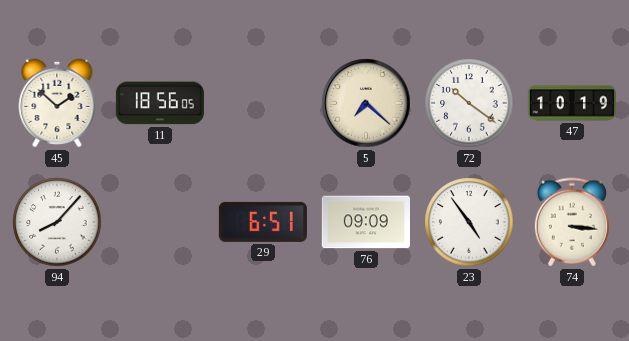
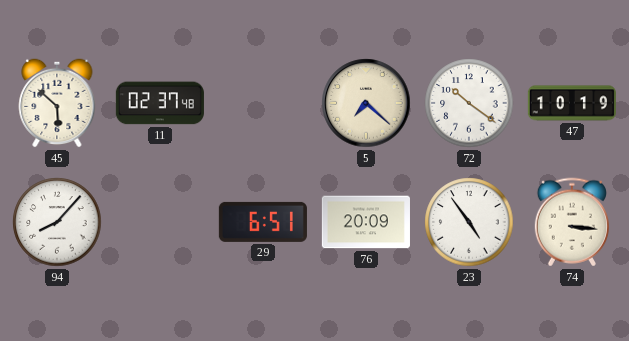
45: 1:52 -> 5:52 (57, 103)
11: 18:56 -> 02:37 (160, 103)
76: 09:09 -> 20:09 (366, 222)
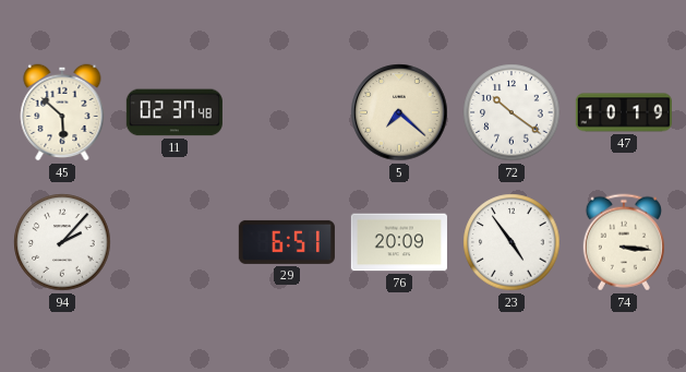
94: 8:07 -> 2:07 (62, 242)
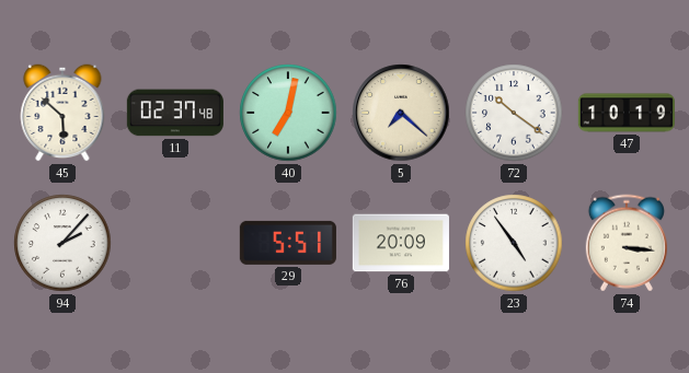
40: none -> 7:02 (288, 113)
29: 6:51 -> 5:51 (288, 243)
